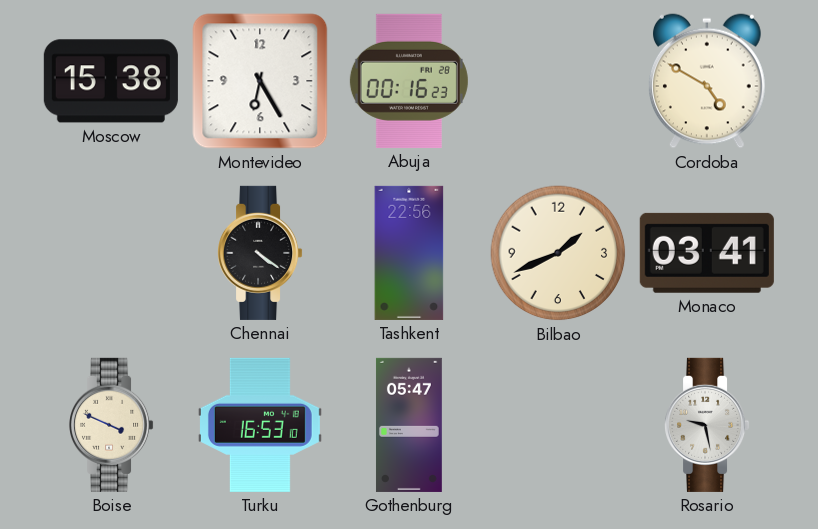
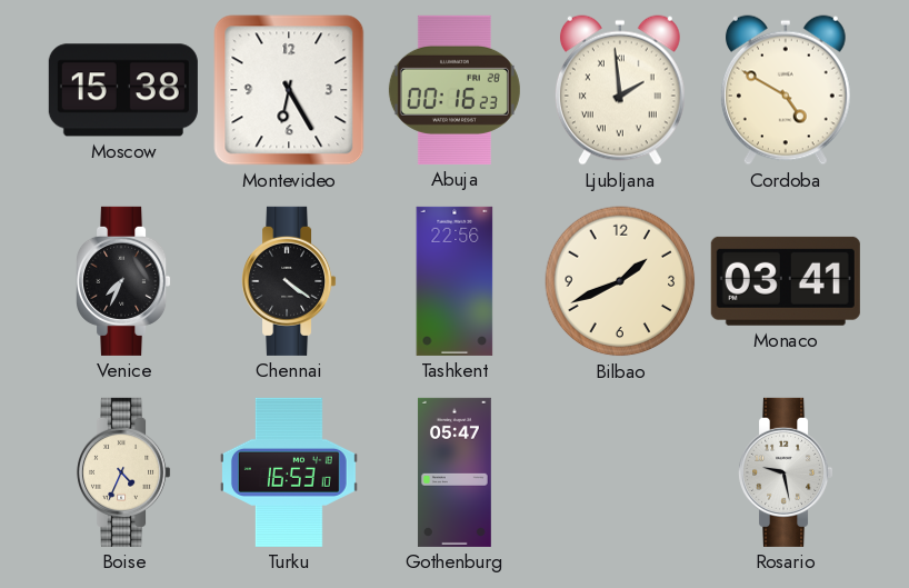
Ljubljana: none -> 1:59 (620, 90)
Venice: none -> 7:34 (124, 281)
Boise: 3:49 -> 4:34 (124, 472)
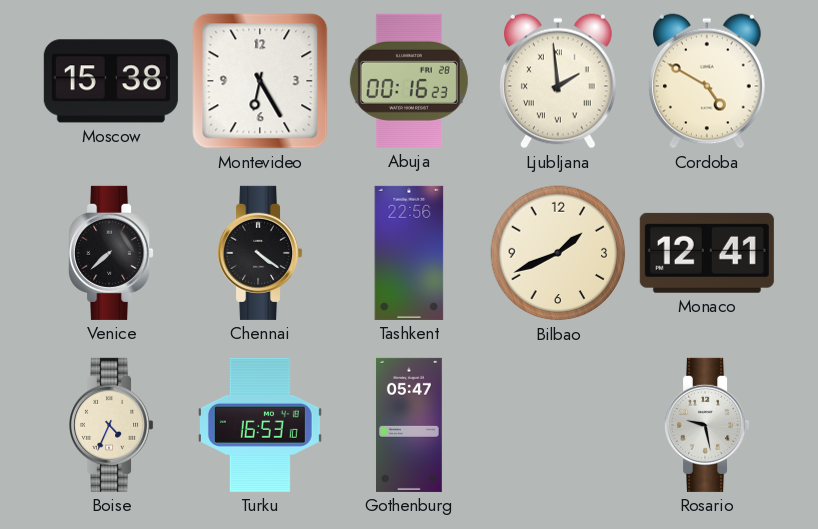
Venice: 7:34 -> 7:38 (112, 253)
Monaco: 03:41 -> 12:41 (707, 253)
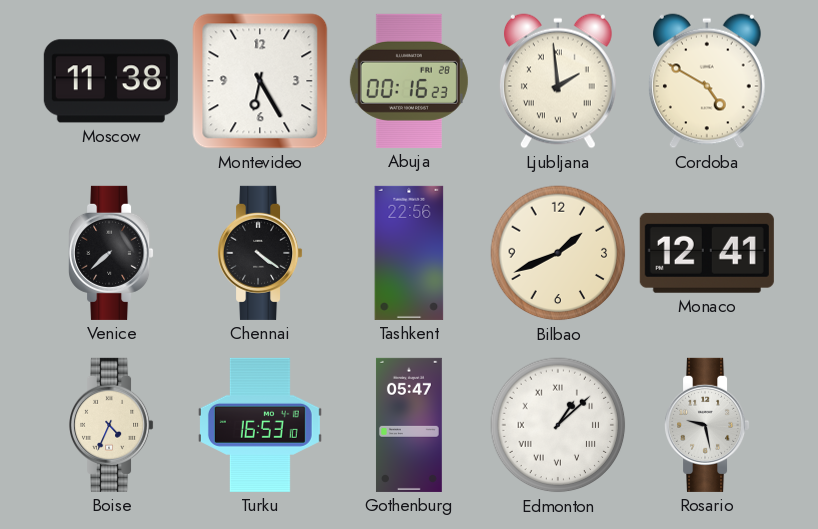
Moscow: 15:38 -> 11:38 (111, 81)
Edmonton: none -> 1:08 (558, 425)
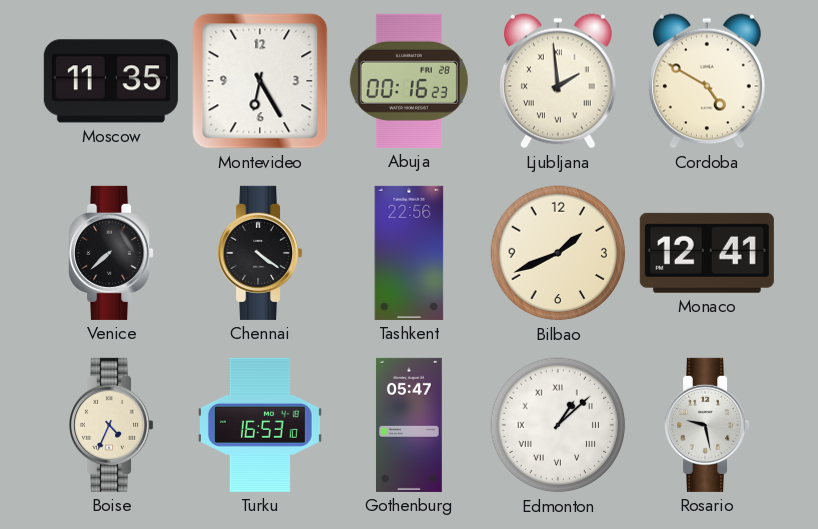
Moscow: 11:38 -> 11:35 (111, 81)
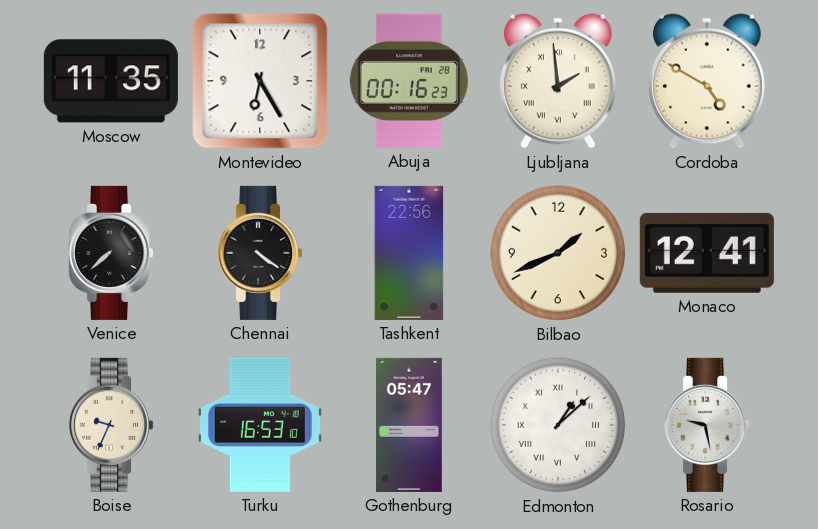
Boise: 4:34 -> 9:34 (112, 425)
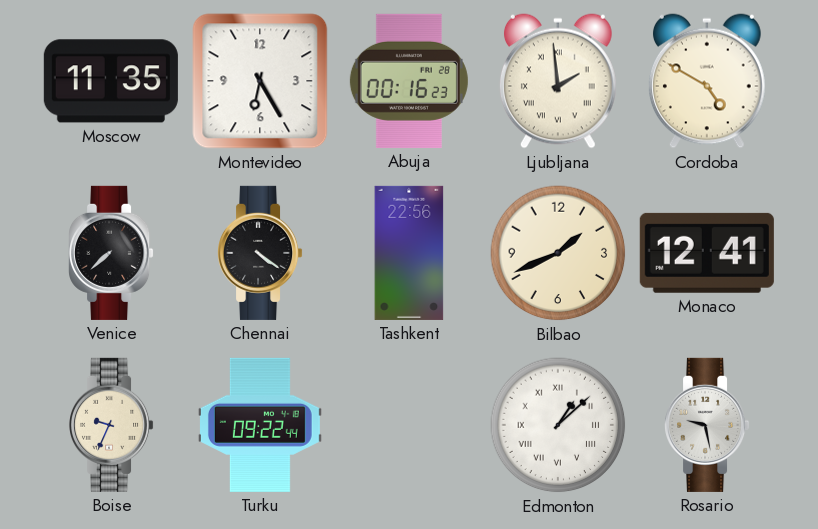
Turku: 16:53 -> 09:22 (260, 425)
Gothenburg: 05:47 -> none (409, 425)
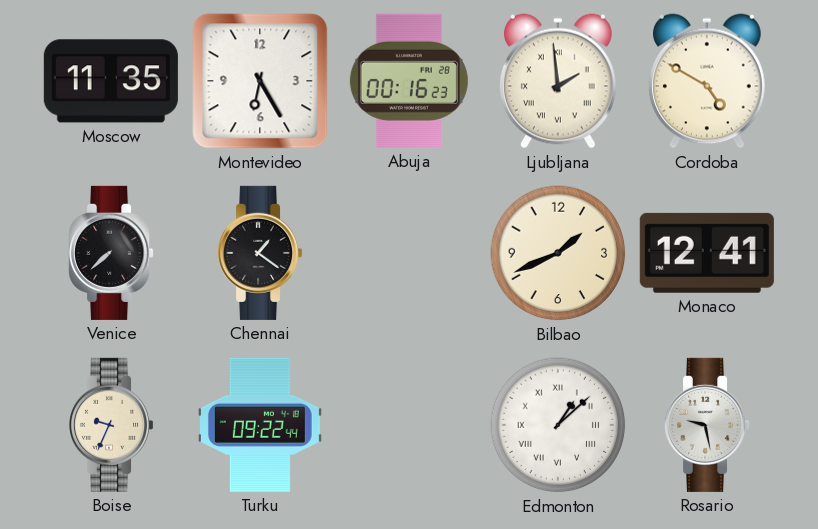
Chennai: 4:21 -> 1:21 (261, 253)
Tashkent: 22:56 -> none (409, 253)
